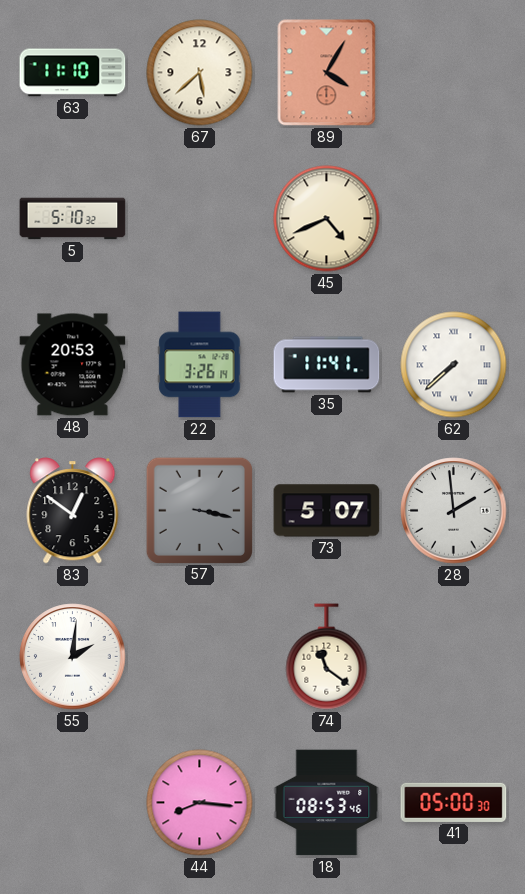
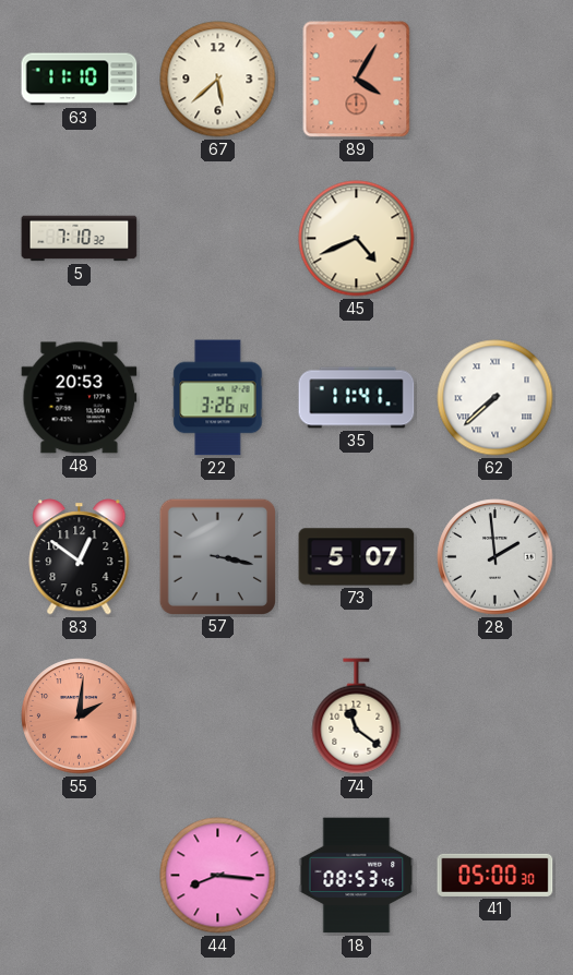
5: 5:10 -> 7:10 (80, 239)
55 dial: white -> salmon (80, 717)
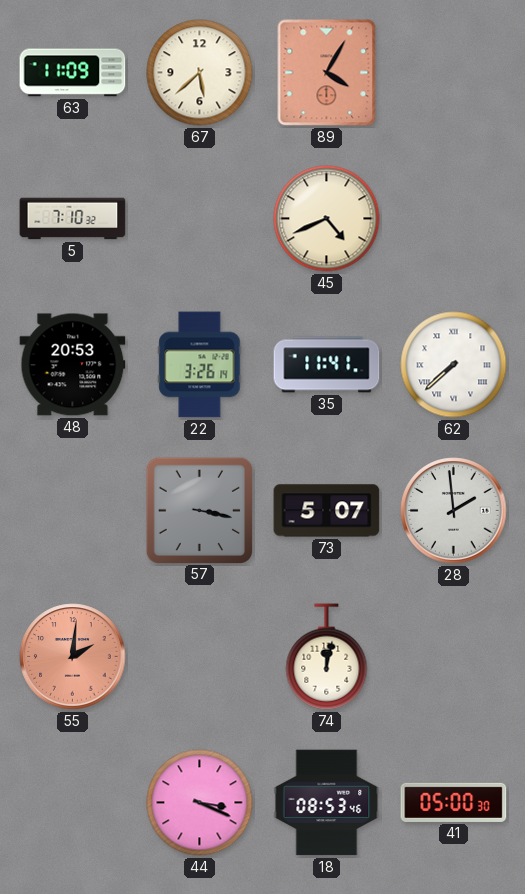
63: 11:10 -> 11:09 (73, 73)
83: 12:51 -> none (80, 557)
74: 11:21 -> 12:02 (327, 657)
44: 8:16 -> 3:19 (200, 803)
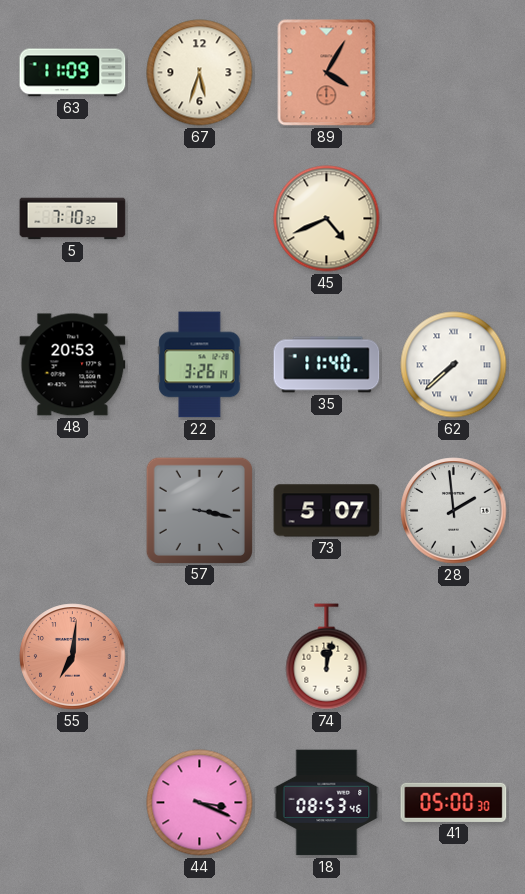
67: 5:38 -> 5:33 (200, 73)
35: 11:41 -> 11:40 (327, 365)
55: 2:01 -> 7:01 (73, 657)
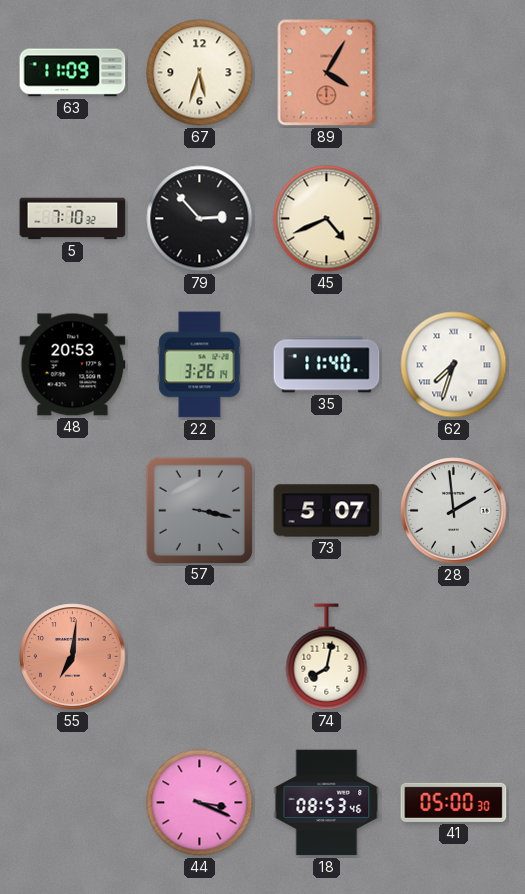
79: none -> 2:53 (200, 219)
62: 7:38 -> 7:33 (454, 365)
74: 12:02 -> 8:02 (327, 657)
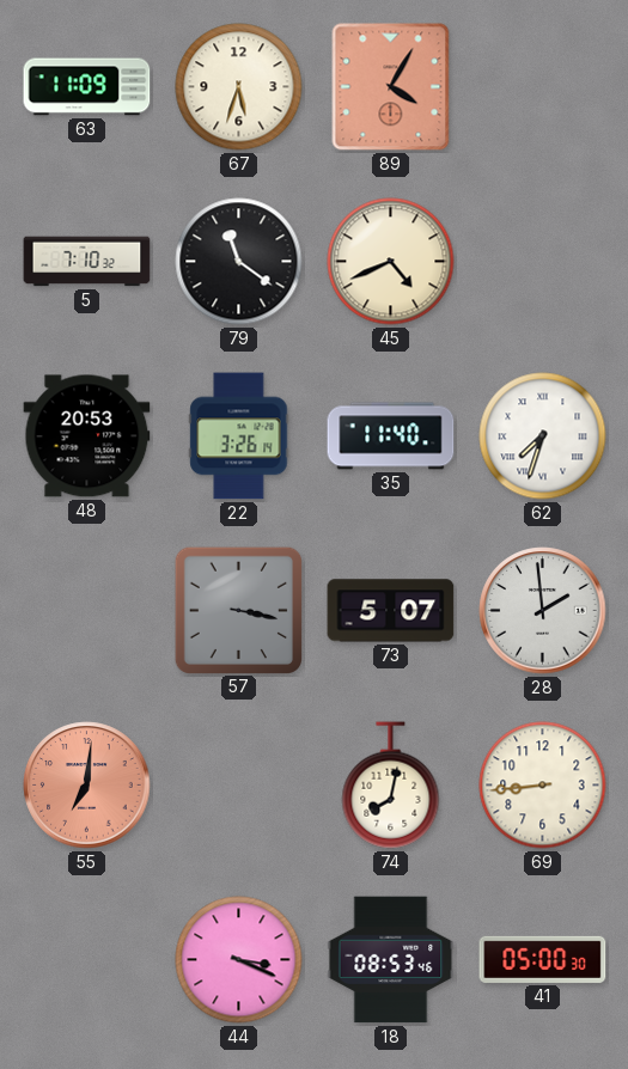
79: 2:53 -> 11:21 (239, 262)
69: none -> 8:44 (543, 786)
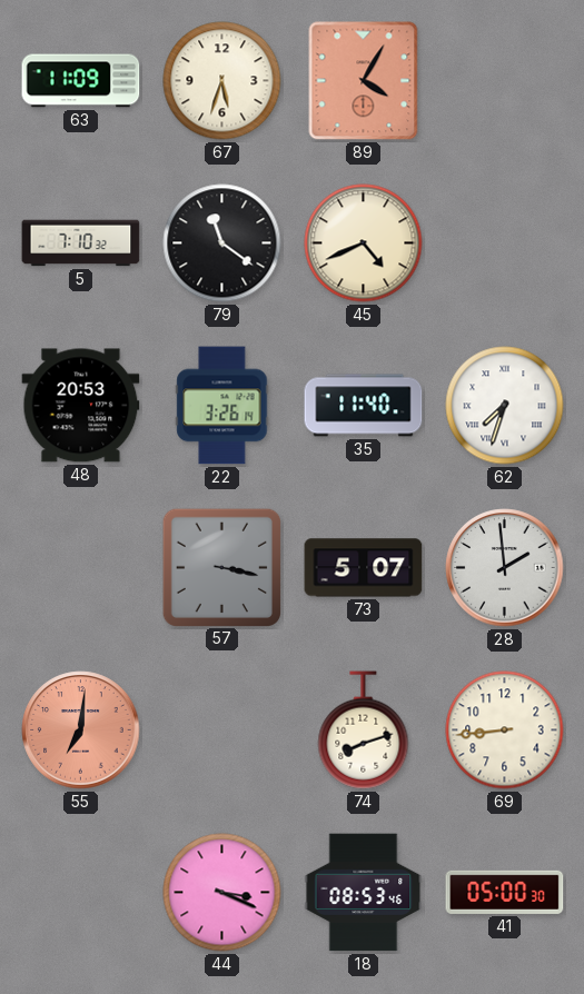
74: 8:02 -> 8:12 (364, 730)
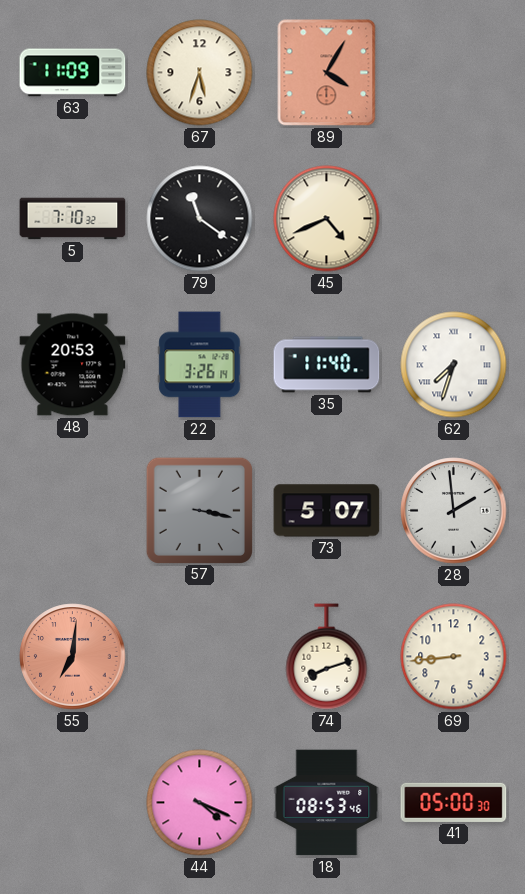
44: 3:19 -> 4:19 (200, 803)
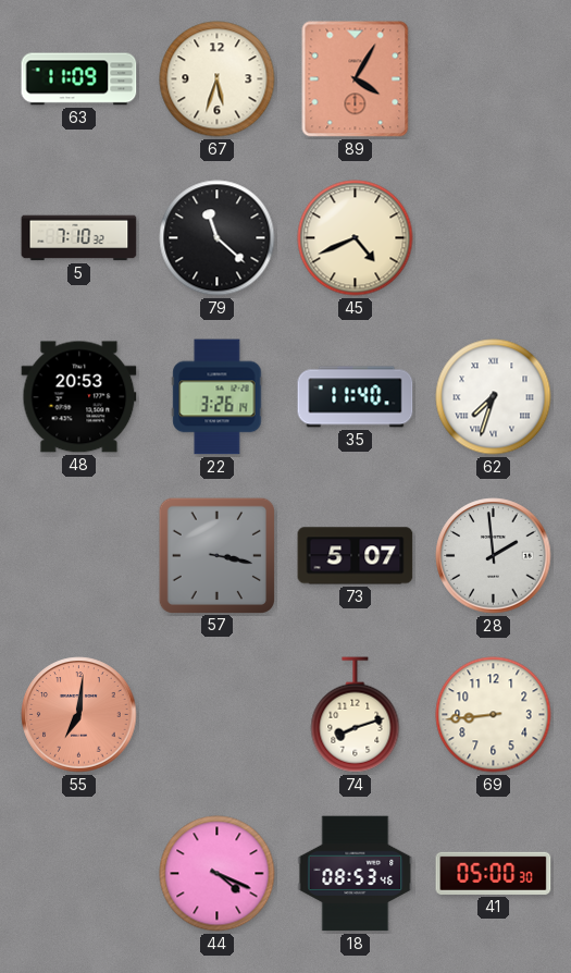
79: 11:21 -> 11:22 (218, 238)
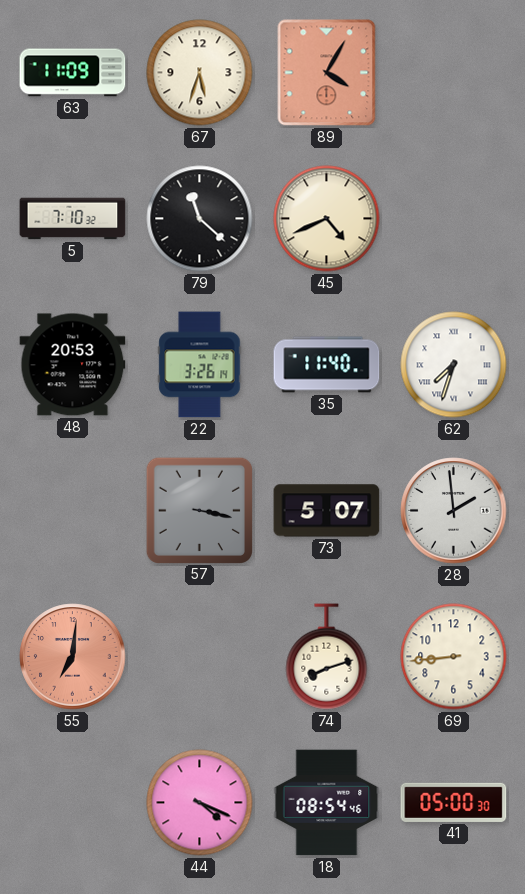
18: 08:53 -> 08:54 (327, 803)
